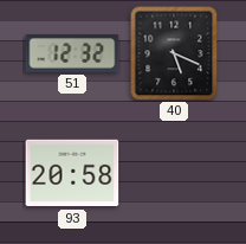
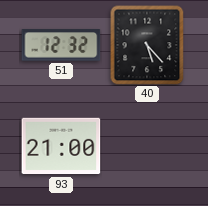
40: 5:19 -> 5:23 (147, 45)
93: 20:58 -> 21:00 (61, 146)
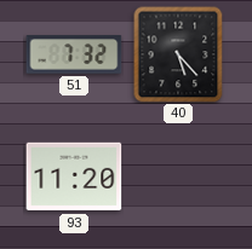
51: 12:32 -> 7:32 (74, 54)
93: 21:00 -> 11:20 (74, 176)
